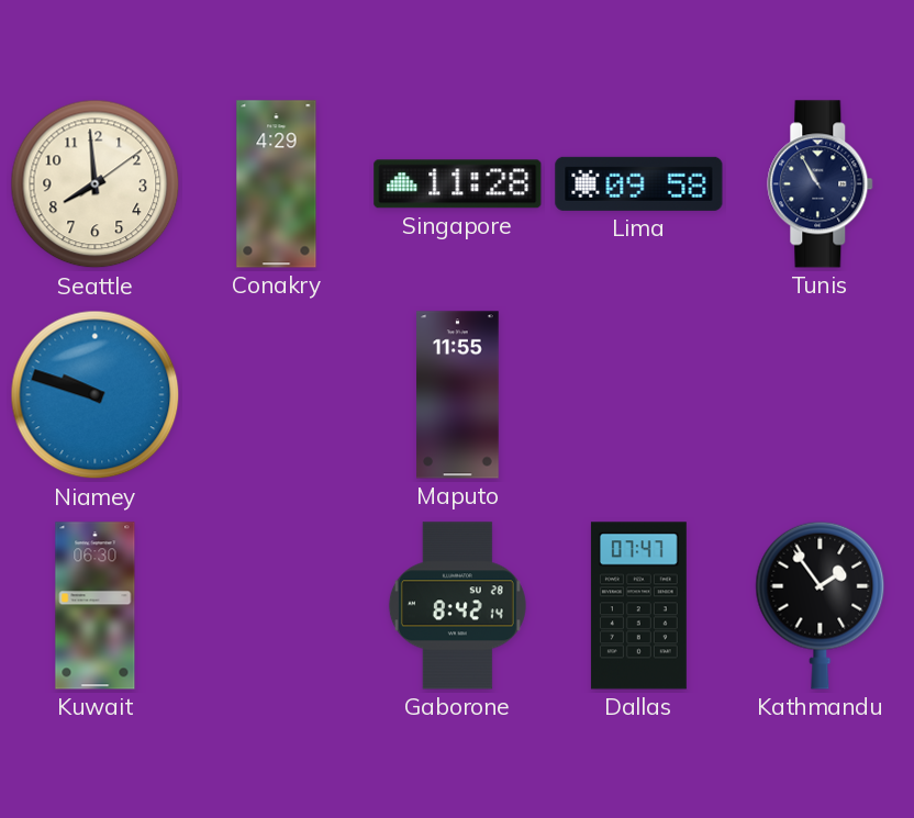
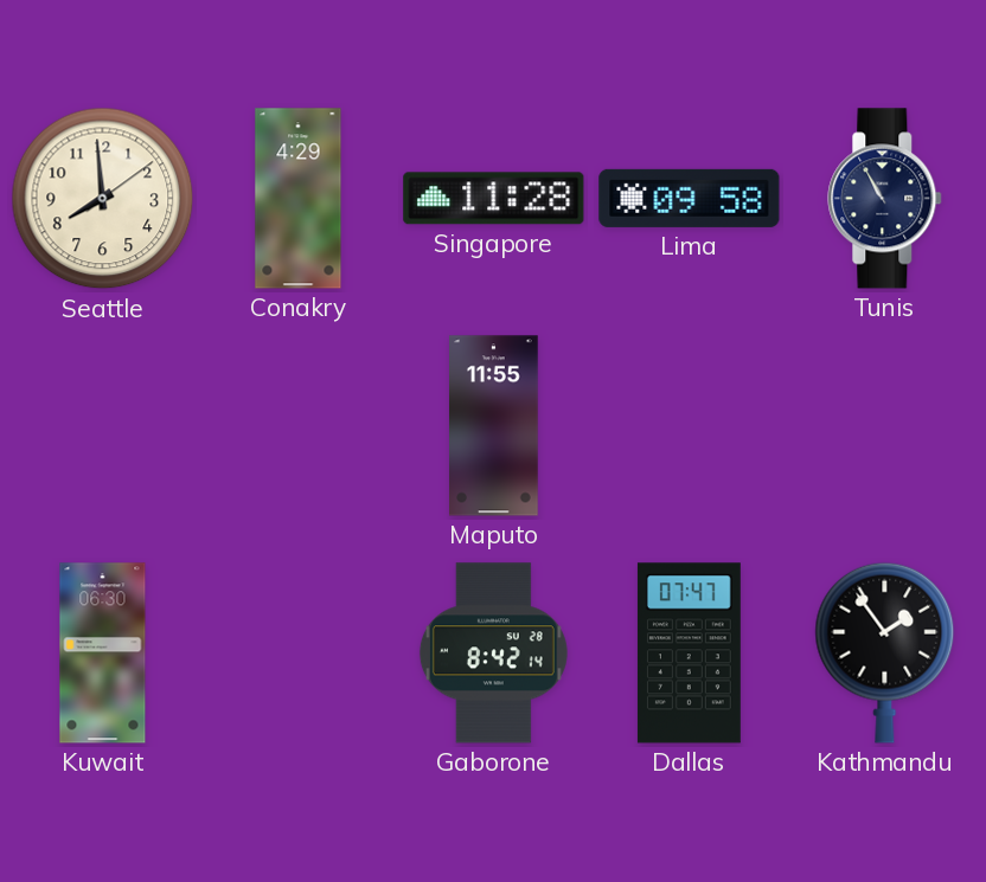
Niamey: 9:48 -> none (96, 395)
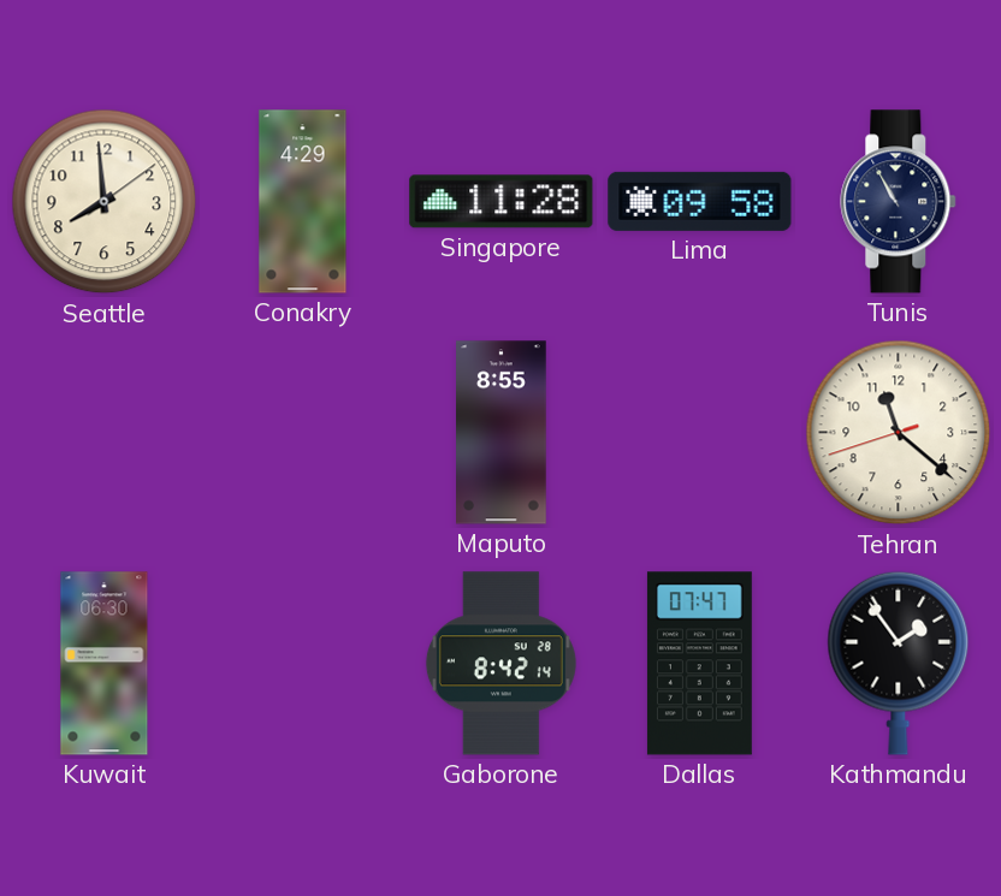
Maputo: 11:55 -> 8:55 (502, 433)
Tehran: none -> 11:21 (899, 433)
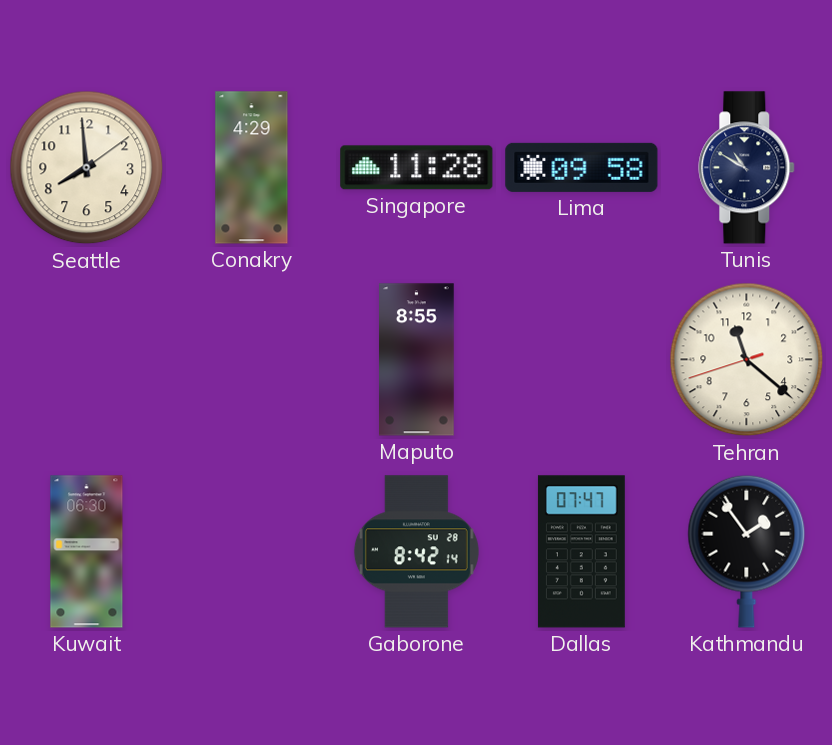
Tunis: 10:55 -> 10:50 (747, 168)
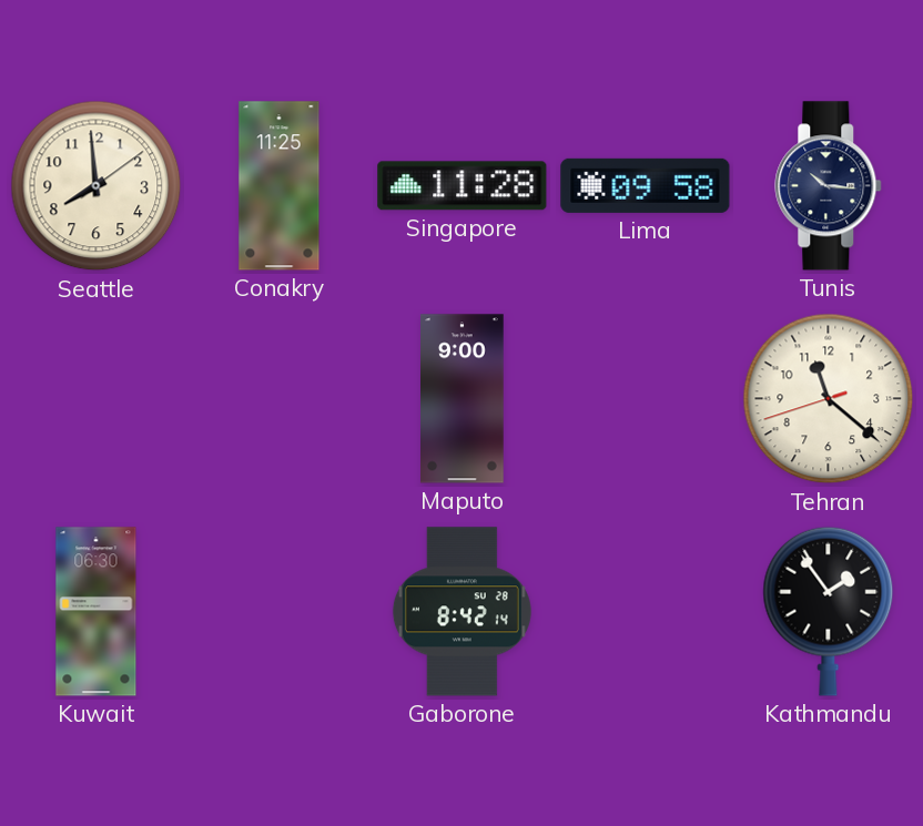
Conakry: 4:29 -> 11:25 (280, 186)
Tunis: 10:50 -> 10:16 (829, 186)
Maputo: 8:55 -> 9:00 (463, 399)
Dallas: 07:47 -> none (581, 552)
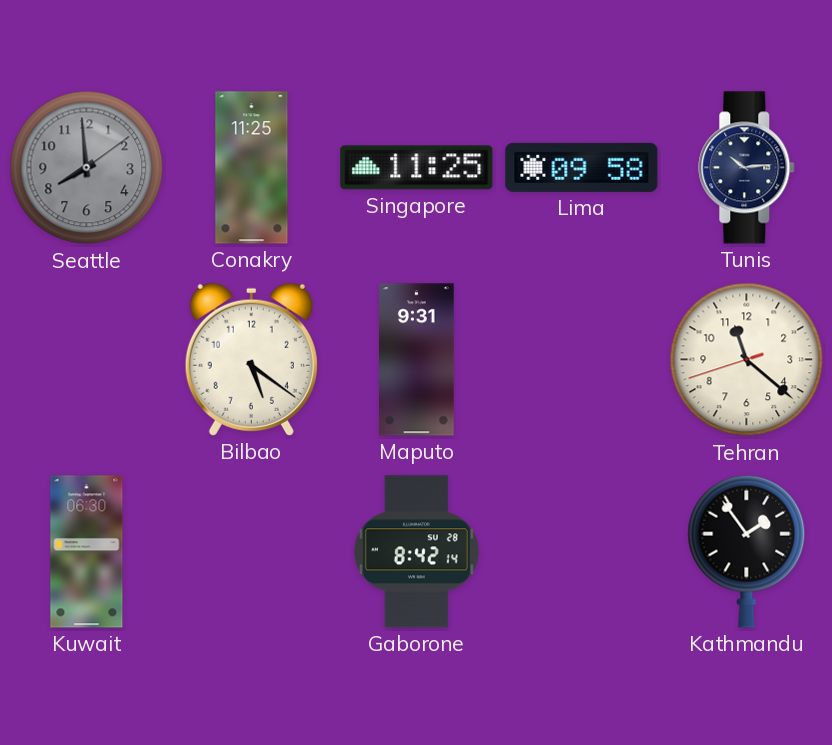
Seattle dial: cream -> grey (87, 168)
Singapore: 11:28 -> 11:25 (417, 168)
Tunis: 10:16 -> 10:14 (747, 168)
Bilbao: none -> 5:21 (251, 359)
Maputo: 9:00 -> 9:31 (417, 360)
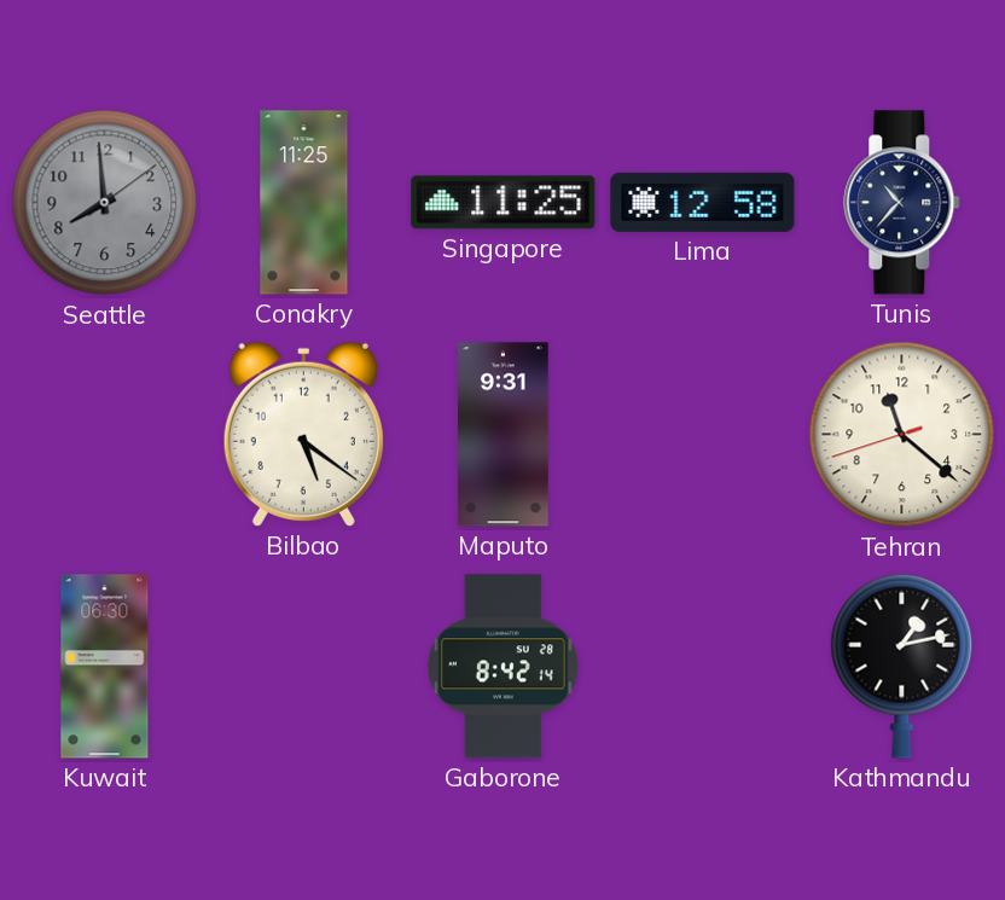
Lima: 09:58 -> 12:58 (703, 202)
Tunis: 10:14 -> 10:37 (902, 203)
Kathmandu: 1:54 -> 1:13 (902, 666)
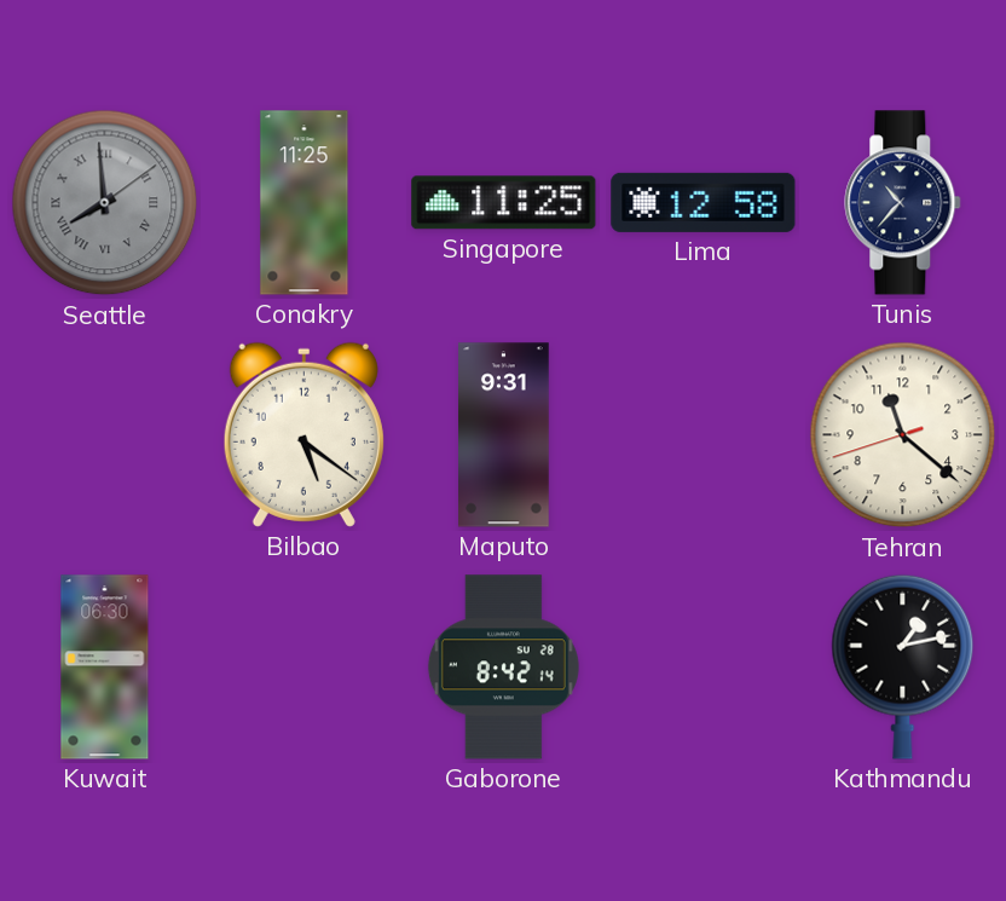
Seattle numerals: Arabic -> Roman (105, 203)
